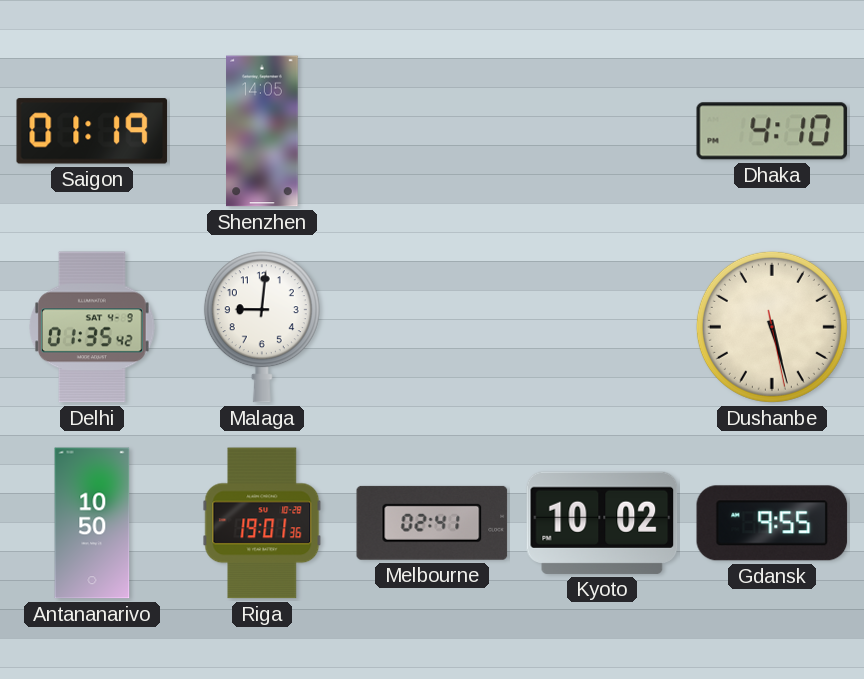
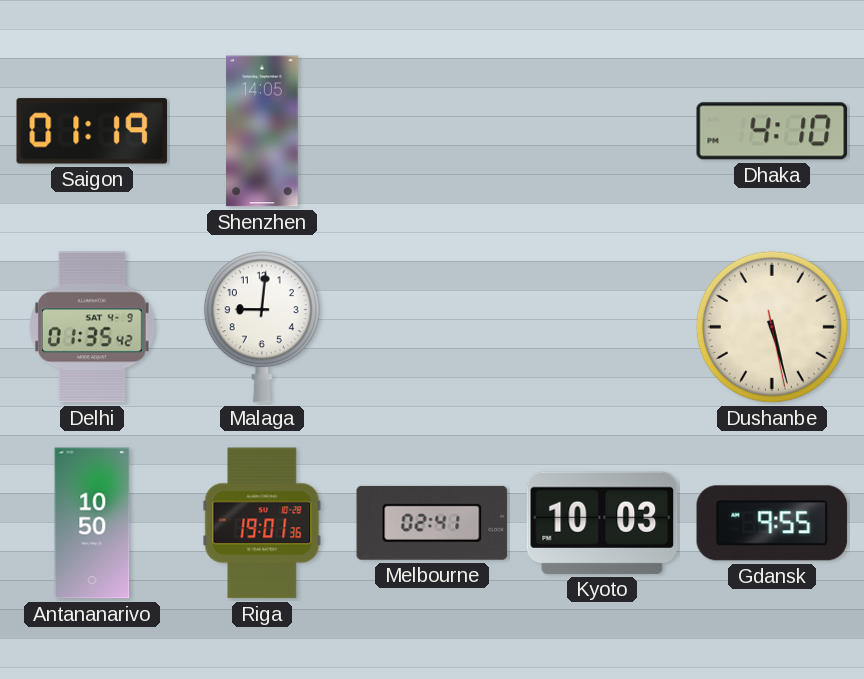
Kyoto: 10:02 -> 10:03 (602, 523)
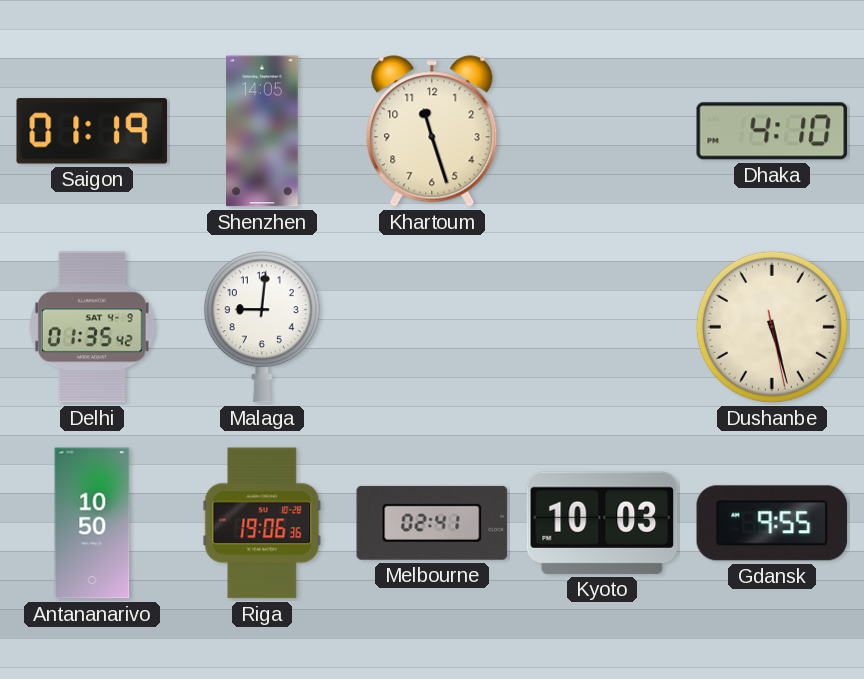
Khartoum: none -> 11:27 (432, 131)
Riga: 19:01 -> 19:06 (262, 523)
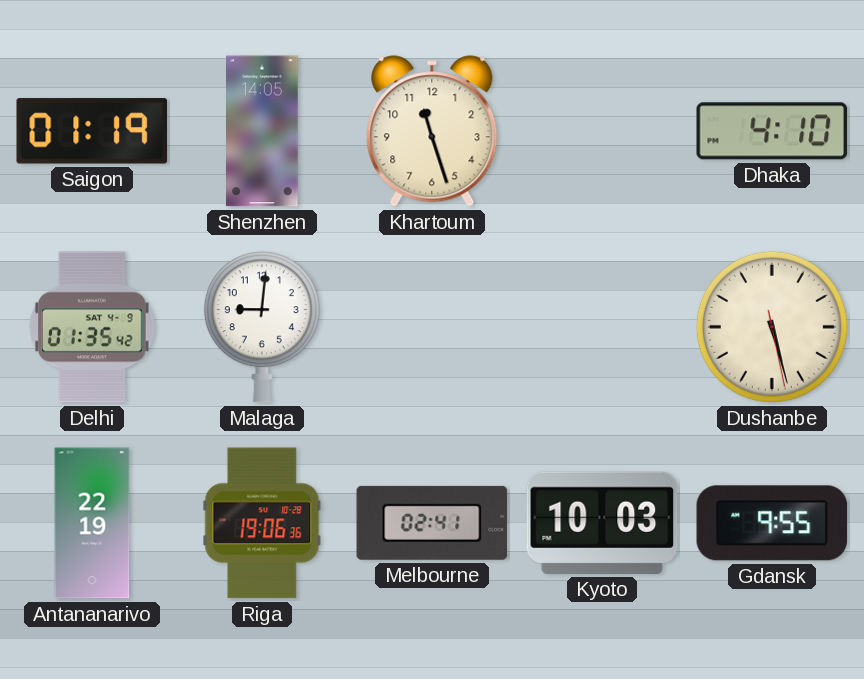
Antananarivo: 10:50 -> 22:19 (92, 523)
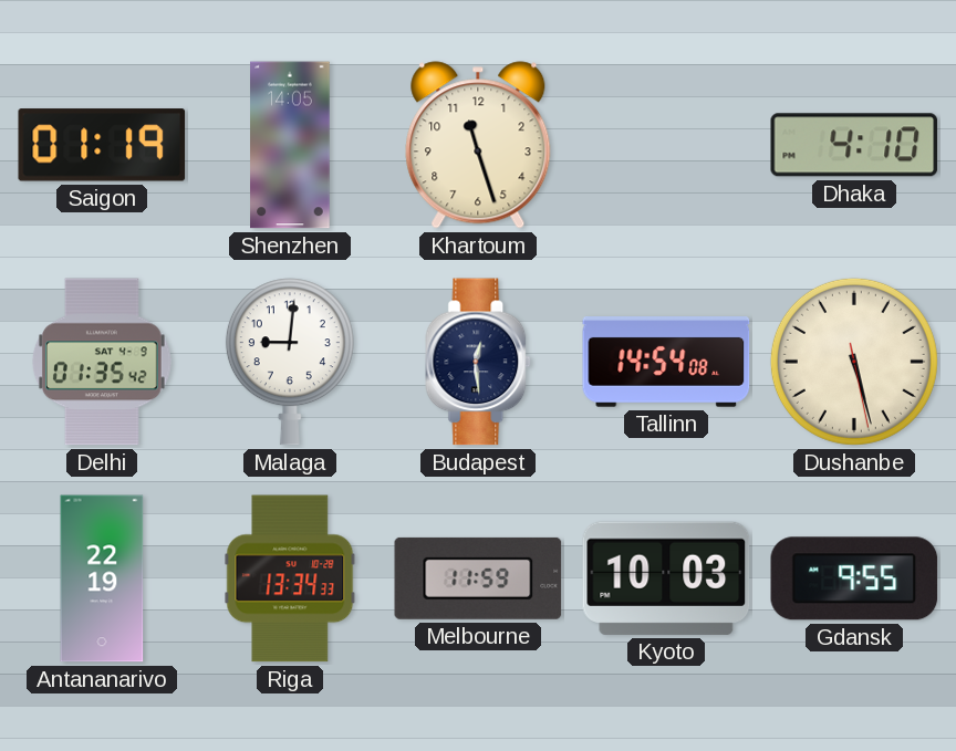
Budapest: none -> 12:29 (479, 362)
Tallinn: none -> 14:54 (666, 362)
Riga: 19:06 -> 13:34 (290, 578)
Melbourne: 02:41 -> 11:59 (478, 578)
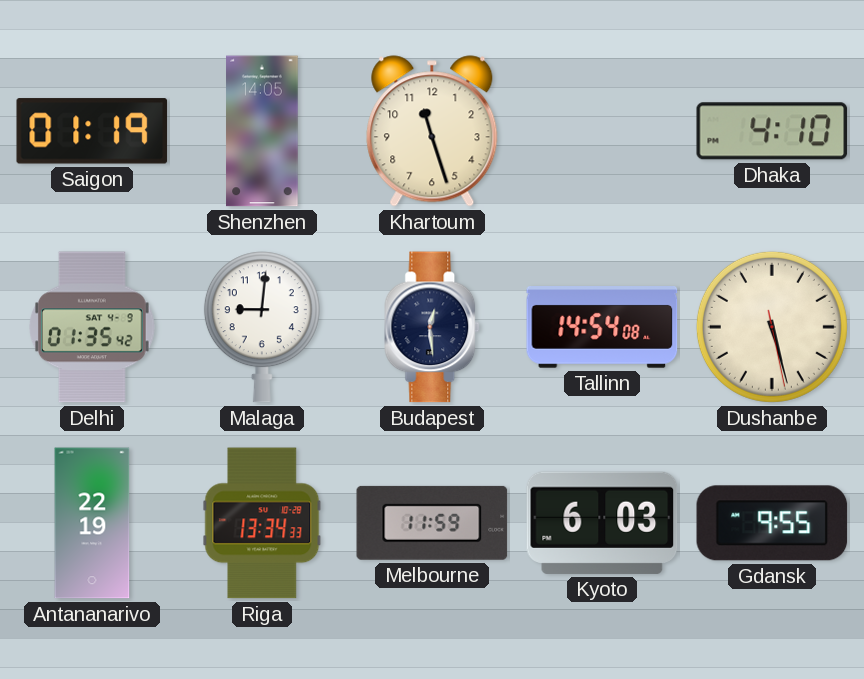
Kyoto: 10:03 -> 6:03 (602, 523)
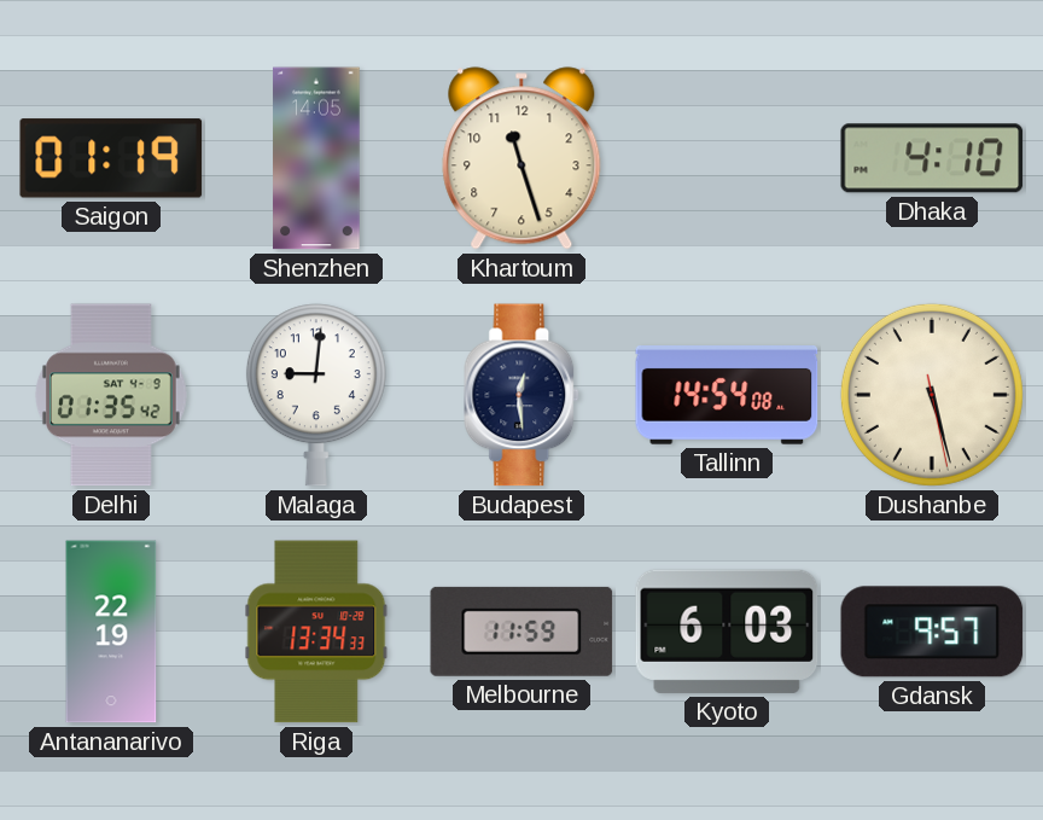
Gdansk: 9:55 -> 9:57 (932, 632)
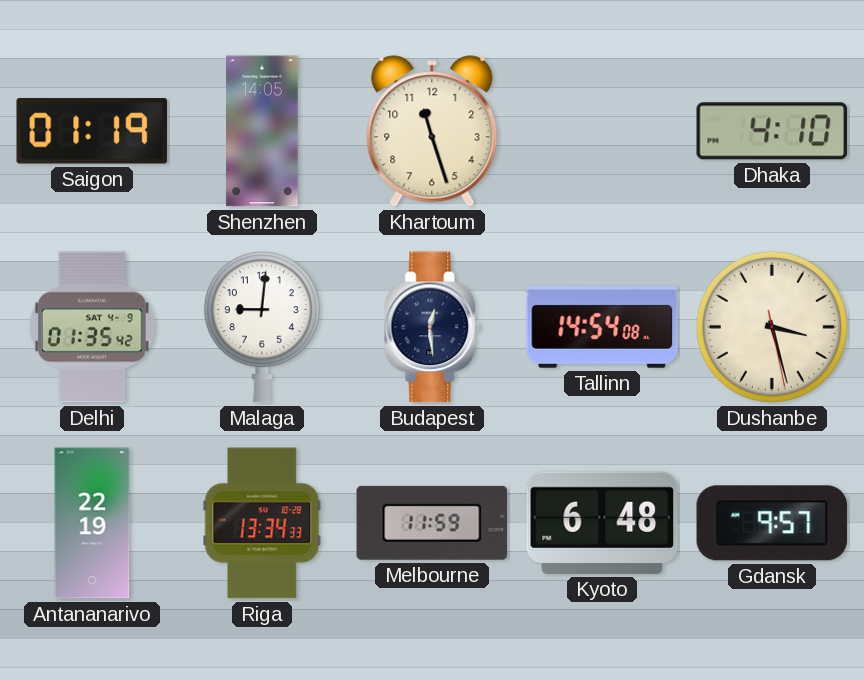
Dushanbe: 5:27 -> 3:27 (772, 327)
Kyoto: 6:03 -> 6:48 (602, 523)
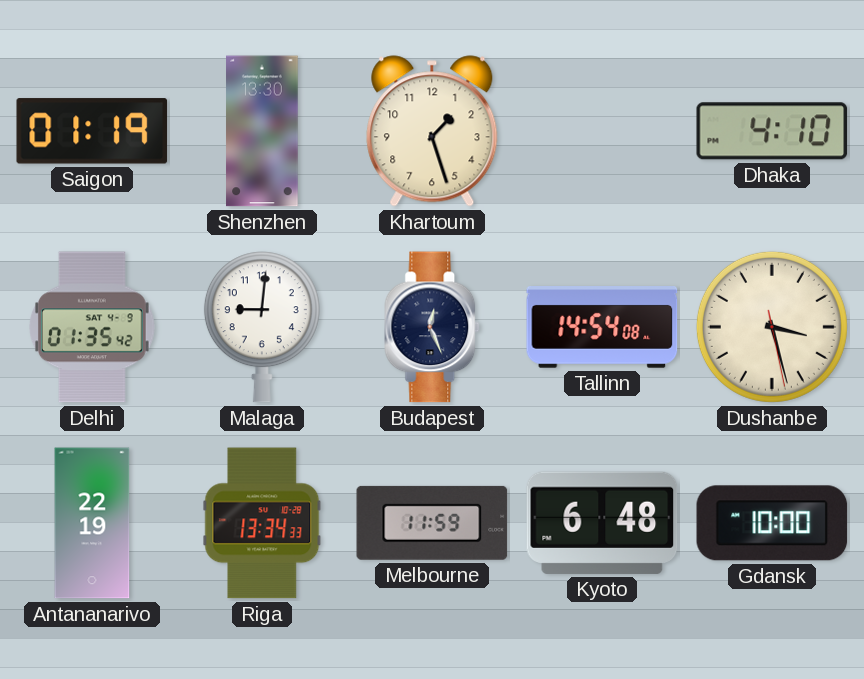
Shenzhen: 14:05 -> 13:30 (262, 131)
Khartoum: 11:27 -> 1:27 (432, 131)
Budapest: 12:29 -> 12:26 (433, 327)
Gdansk: 9:57 -> 10:00 (772, 523)
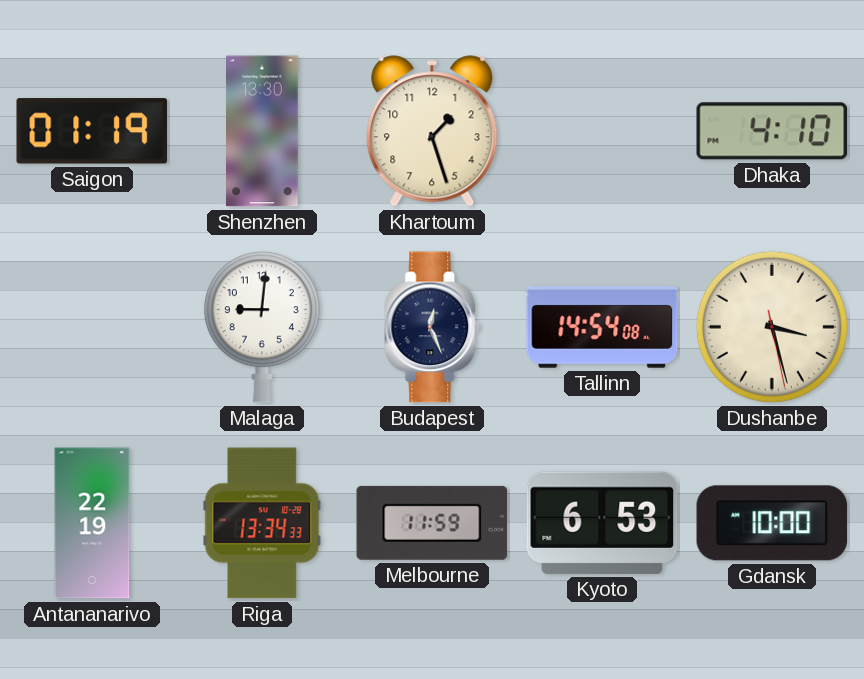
Delhi: 01:35 -> none (92, 327)
Kyoto: 6:48 -> 6:53 (602, 523)
